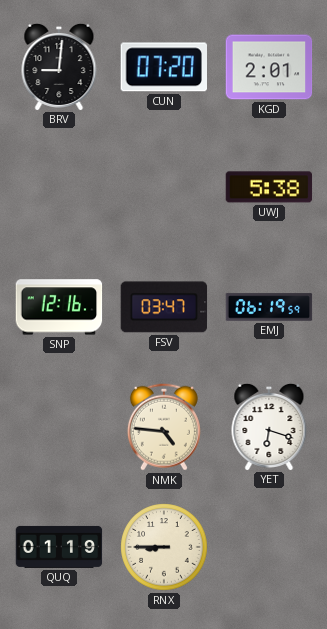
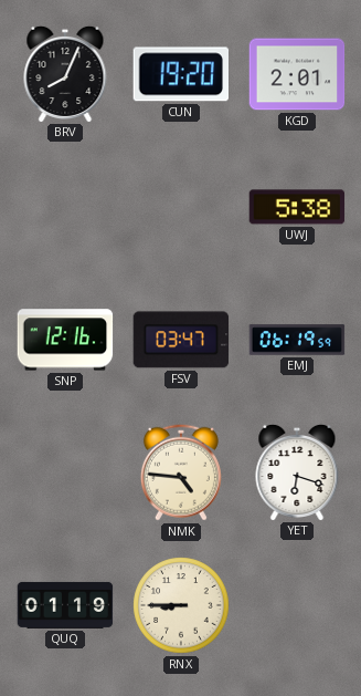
BRV: 9:01 -> 8:04 (65, 73)
CUN: 07:20 -> 19:20 (180, 74)
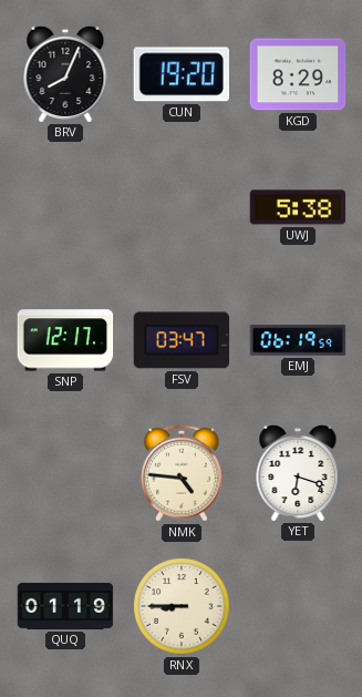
KGD: 2:01 -> 8:29 (298, 74)
SNP: 12:16 -> 12:17 (65, 340)
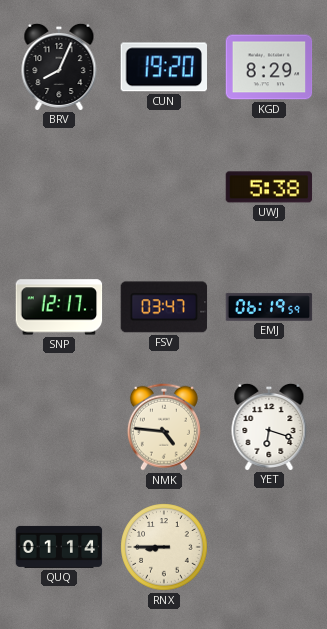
QUQ: 01:19 -> 01:14 (59, 547)
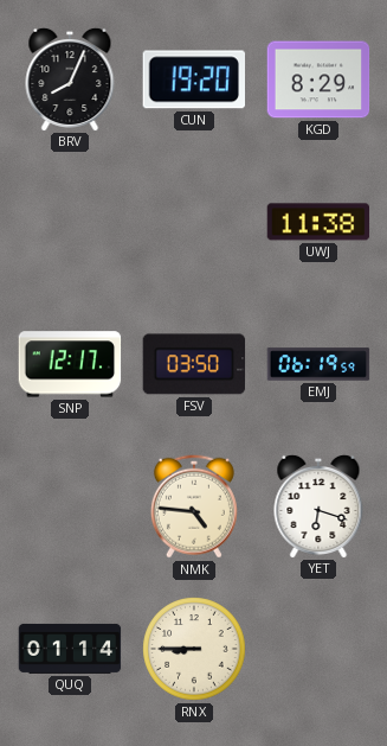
UWJ: 5:38 -> 11:38 (318, 222)
FSV: 03:47 -> 03:50 (194, 364)
